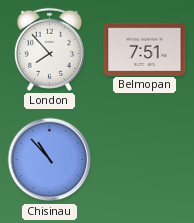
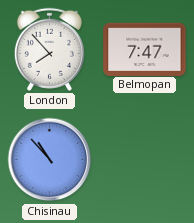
Belmopan: 7:51 -> 7:47 (145, 49)
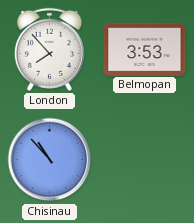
Belmopan: 7:47 -> 3:53 (145, 49)
